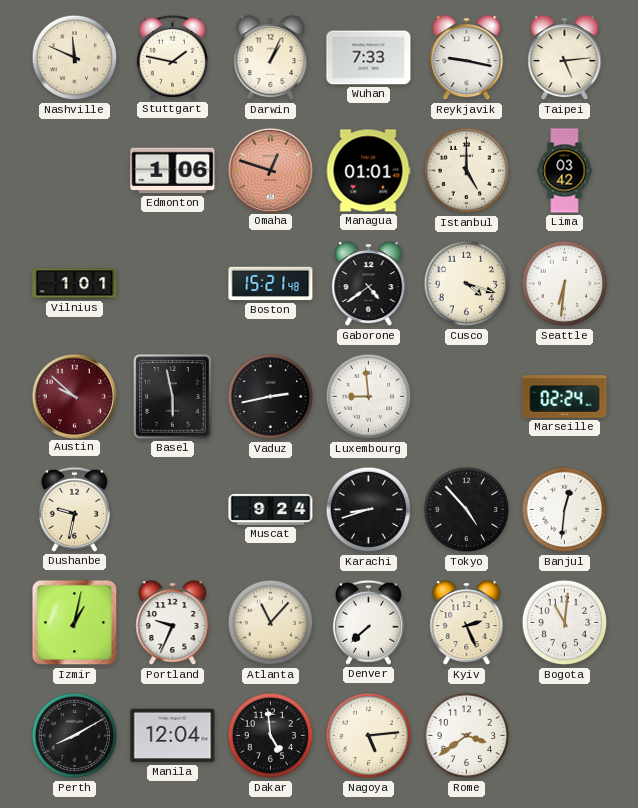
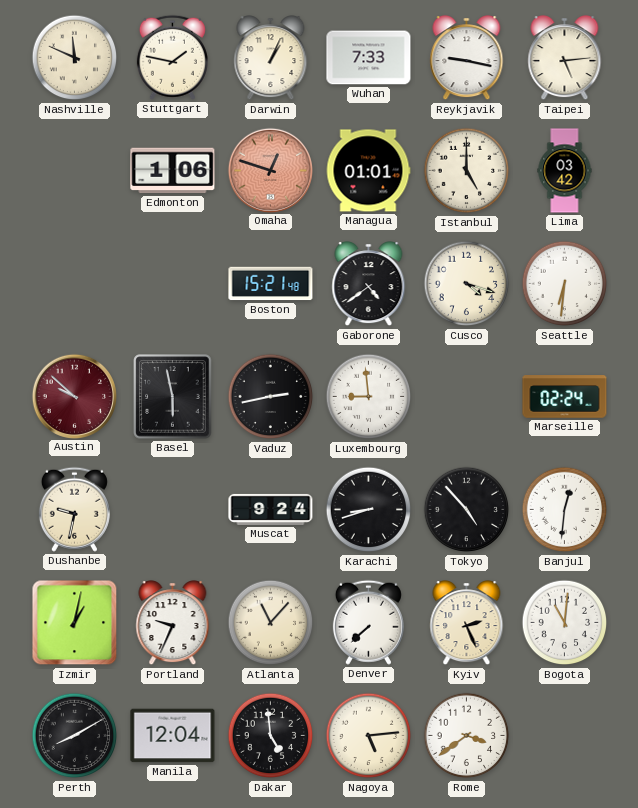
Vilnius: 1:01 -> none (75, 284)
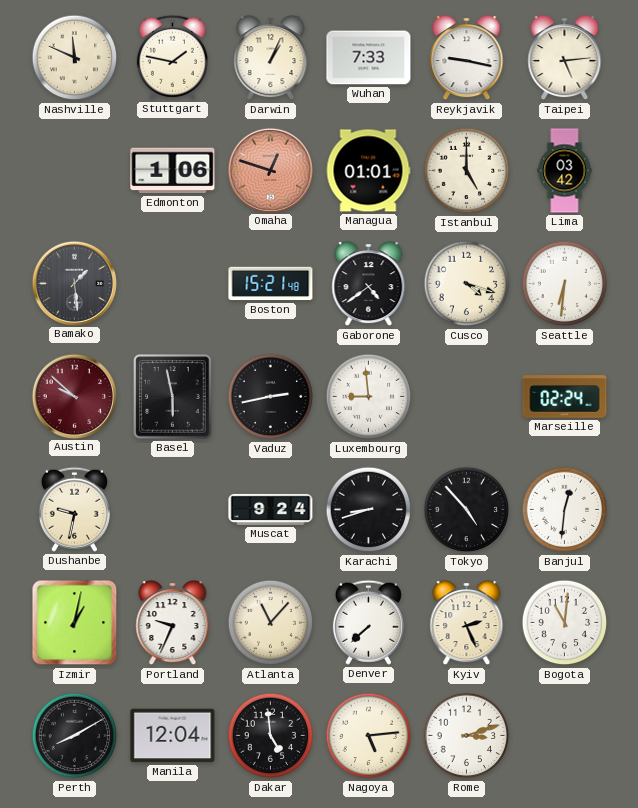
Bamako: none -> 1:29 (74, 283)
Rome: 3:39 -> 3:12 (467, 736)
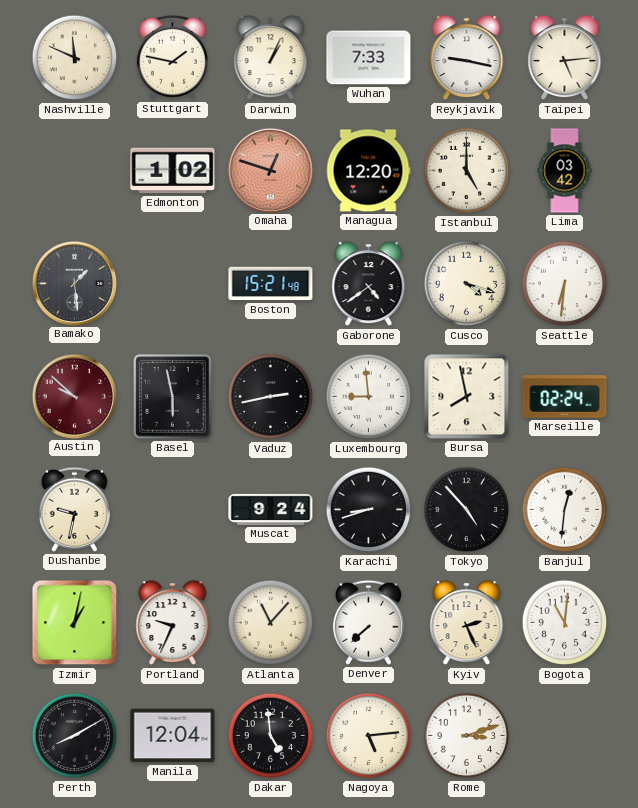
Edmonton: 1:06 -> 1:02 (173, 171)
Managua: 01:01 -> 12:20 (368, 171)
Bursa: none -> 7:58 (467, 397)
